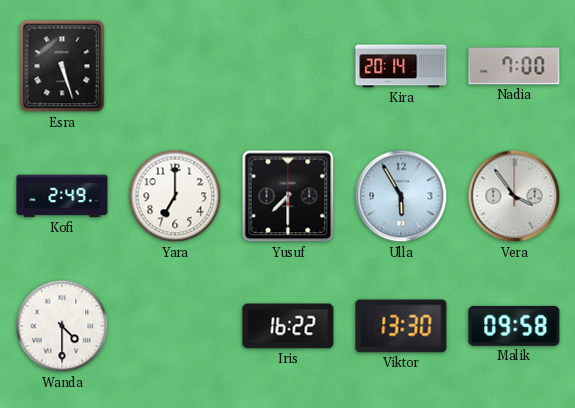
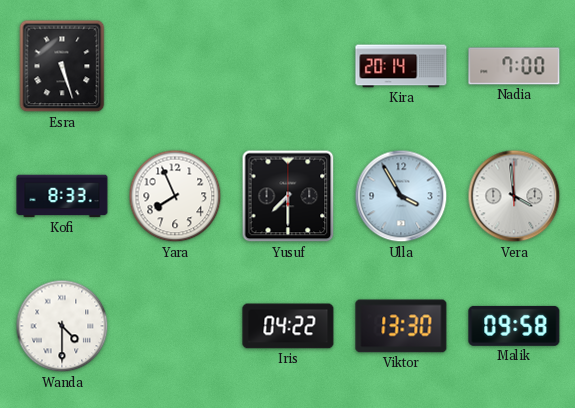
Kofi: 2:49 -> 8:33 (62, 196)
Yara: 7:00 -> 7:56 (175, 196)
Ulla: 5:55 -> 3:55 (401, 196)
Vera: 3:54 -> 3:59 (514, 196)
Iris: 16:22 -> 04:22 (288, 326)
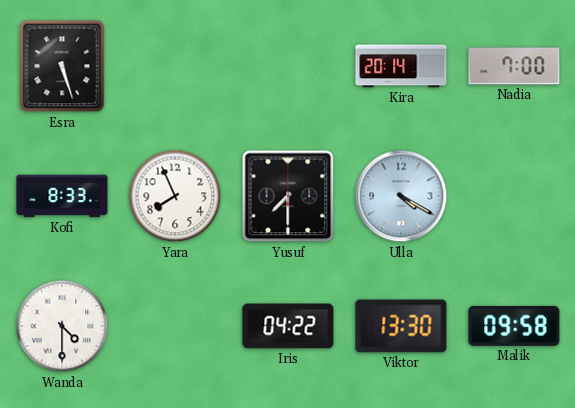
Ulla: 3:55 -> 4:20 (401, 196)
Vera: 3:59 -> none (514, 196)
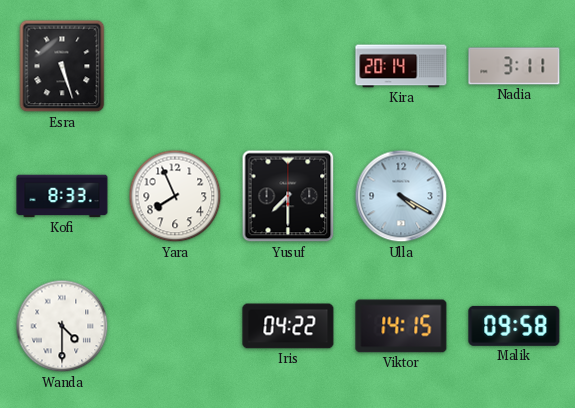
Nadia: 7:00 -> 3:11 (514, 66)
Viktor: 13:30 -> 14:15 (401, 326)
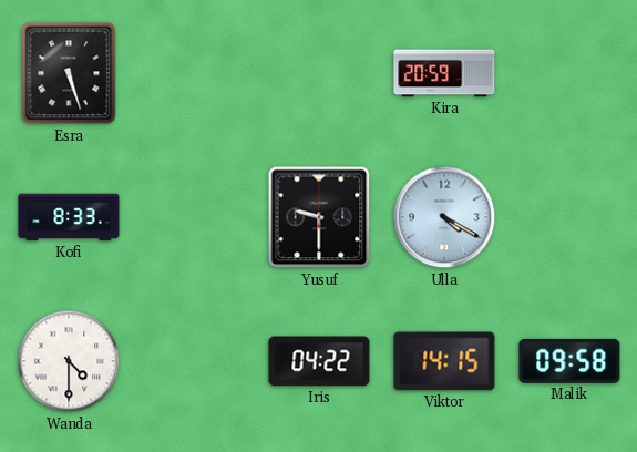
Kira: 20:14 -> 20:59 (444, 73)
Nadia: 3:11 -> none (514, 66)
Yara: 7:56 -> none (175, 196)
Yusuf: 7:30 -> 9:30 (319, 217)
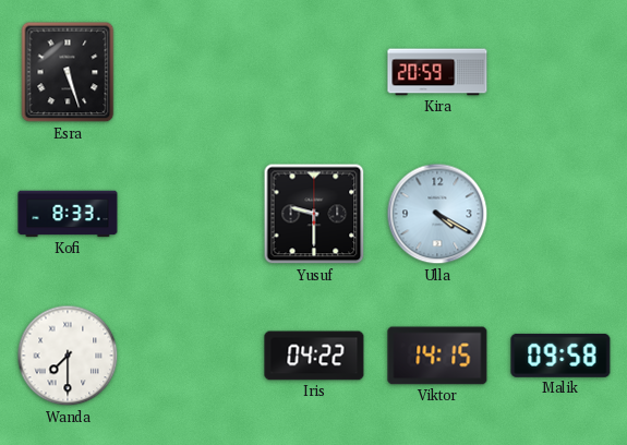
Wanda: 4:30 -> 7:30 (68, 356)
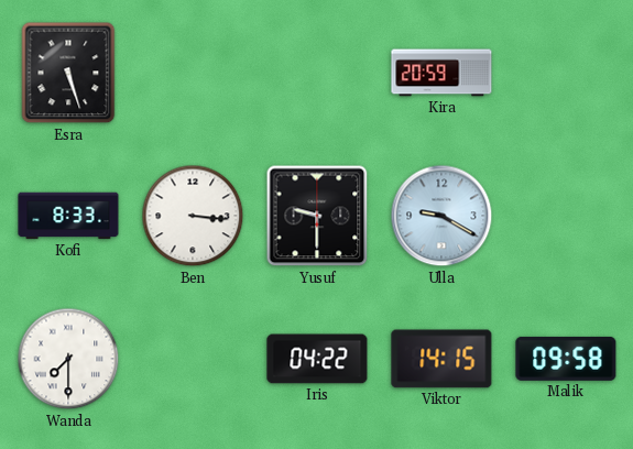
Ben: none -> 3:16 (193, 216)
Ulla: 4:20 -> 9:20 (441, 216)
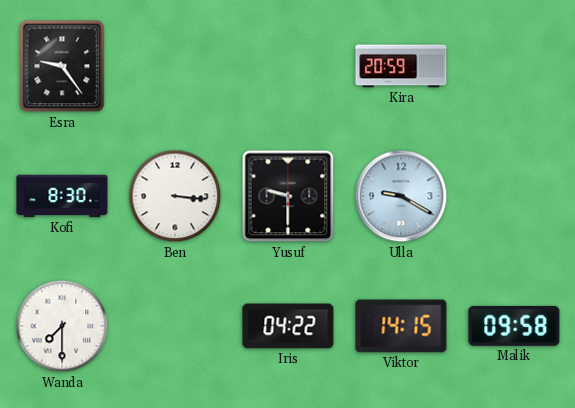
Esra: 5:27 -> 9:24 (62, 66)
Kofi: 8:33 -> 8:30 (62, 196)
